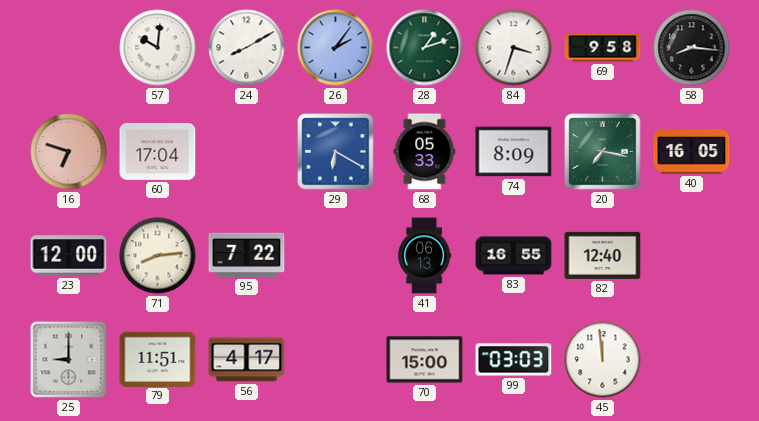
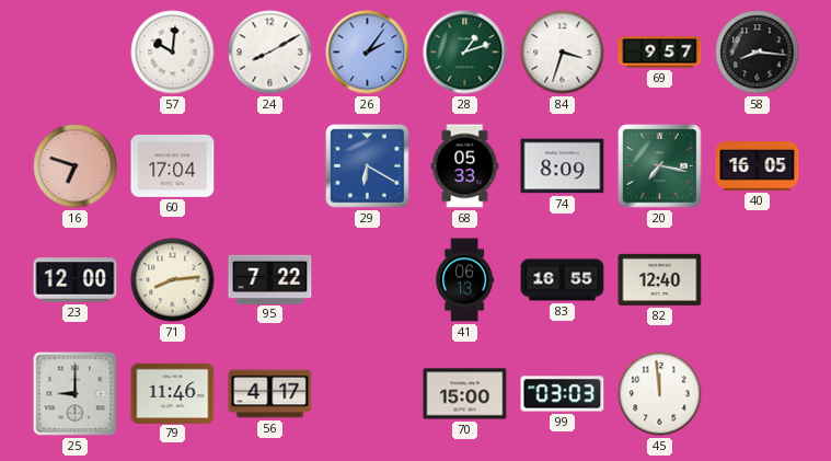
69: 9:58 -> 9:57 (660, 53)
79: 11:51 -> 11:46 (173, 393)
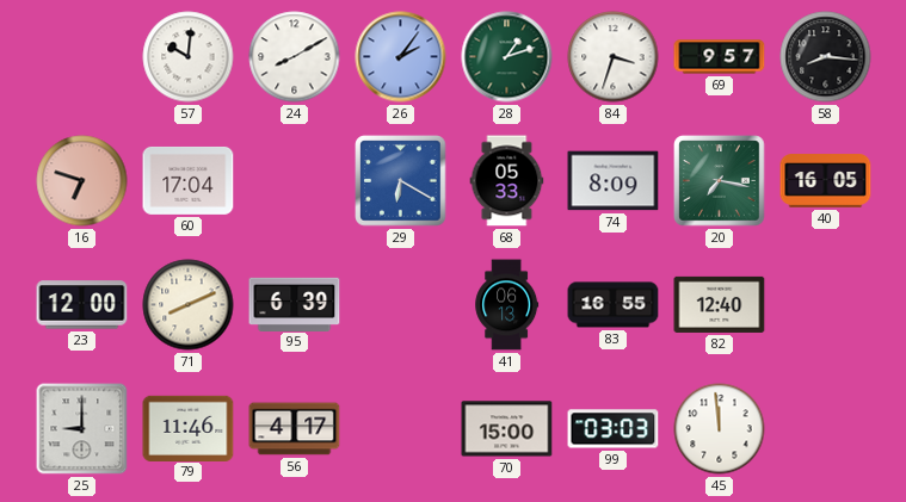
71: 8:14 -> 8:11 (189, 305)
95: 7:22 -> 6:39 (295, 304)
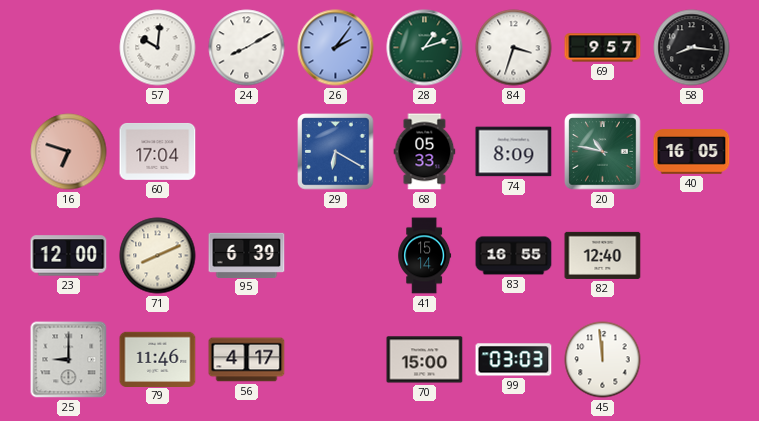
20: 7:17 -> 10:47 (603, 152)
41: 06:13 -> 15:14 (425, 256)
